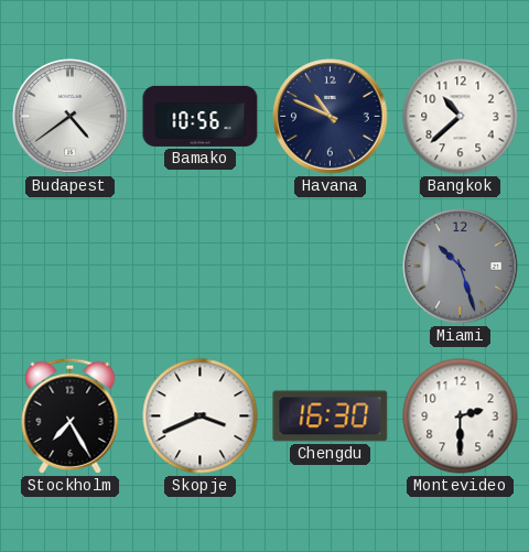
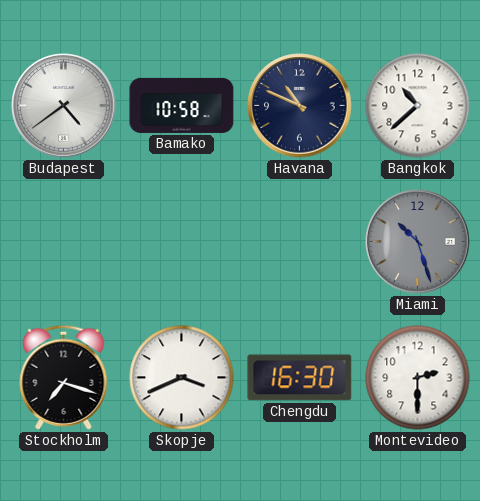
Bamako: 10:56 -> 10:58 (182, 105)
Stockholm: 7:25 -> 7:18 (64, 377)
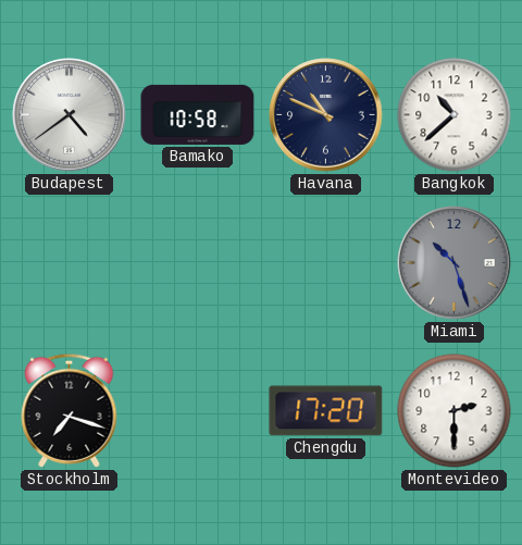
Skopje: 3:41 -> none (182, 378)
Chengdu: 16:30 -> 17:20 (326, 411)
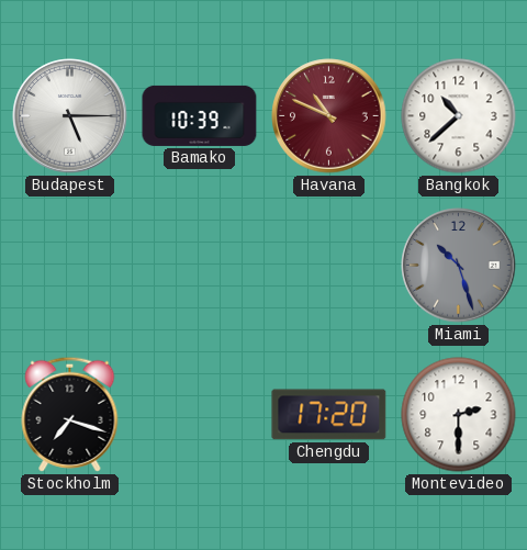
Budapest: 4:39 -> 5:15 (70, 116)
Bamako: 10:58 -> 10:39 (200, 115)
Havana dial: navy -> burgundy (329, 116)
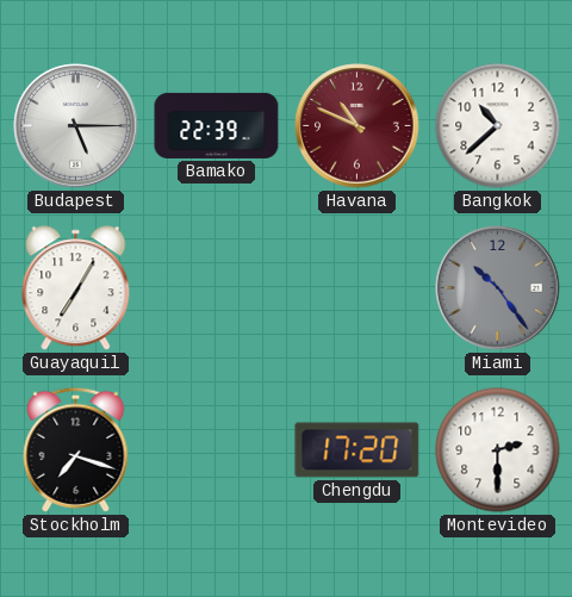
Bamako: 10:39 -> 22:39 (217, 125)
Guayaquil: none -> 7:05 (76, 288)
Miami: 10:27 -> 10:24 (498, 288)
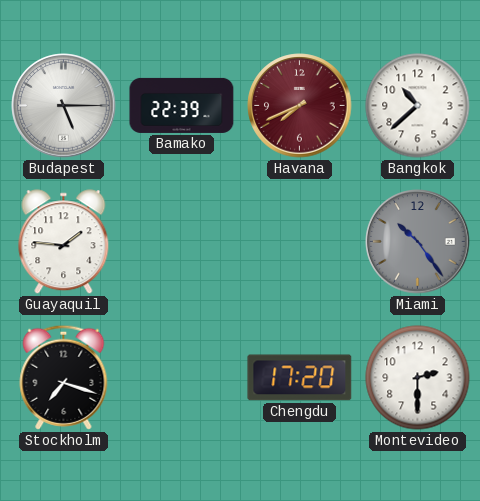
Havana: 10:49 -> 7:41 (300, 106)
Guayaquil: 7:05 -> 1:46 (64, 242)
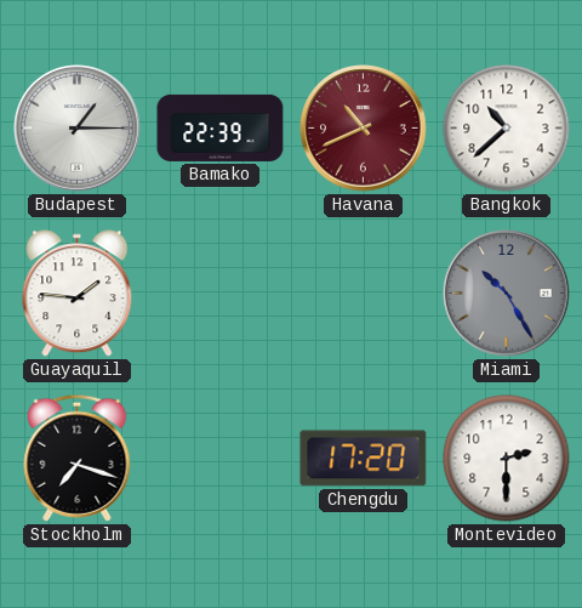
Budapest: 5:15 -> 1:15 (78, 129)
Havana: 7:41 -> 10:41 (364, 129)
Miami: 10:24 -> 10:25 (507, 294)
